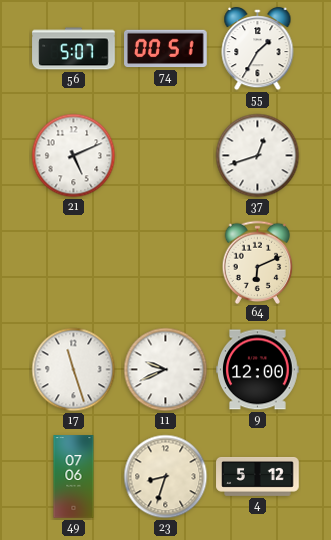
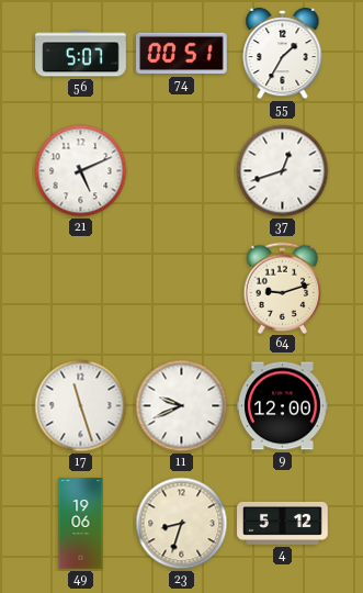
64: 6:11 -> 9:12 (283, 288)
49: 07:06 -> 19:06 (81, 524)
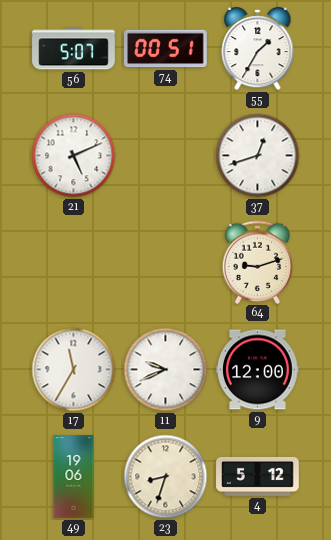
17: 11:27 -> 11:35 (74, 370)
